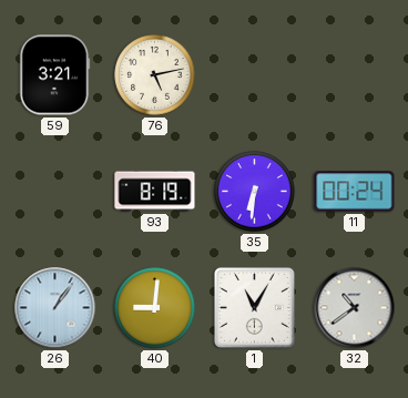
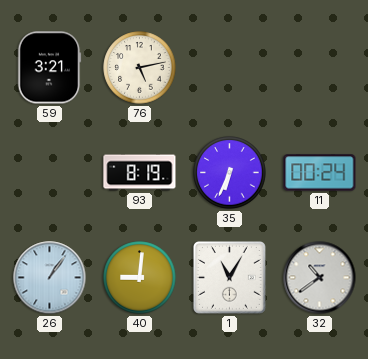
35: 6:31 -> 6:34 (230, 173)
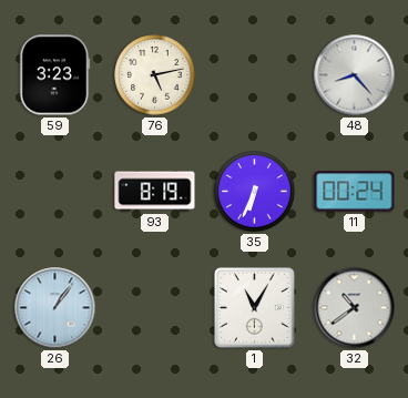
59: 3:21 -> 3:23 (54, 75)
48: none -> 8:23 (355, 75)
40: 9:01 -> none (140, 278)
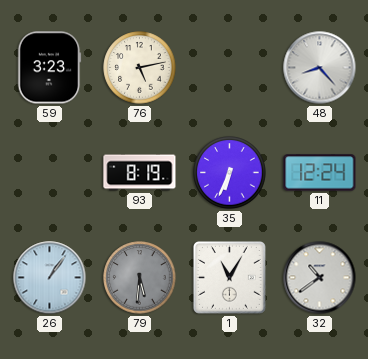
11: 00:24 -> 12:24 (320, 173)
79: none -> 5:31 (140, 278)
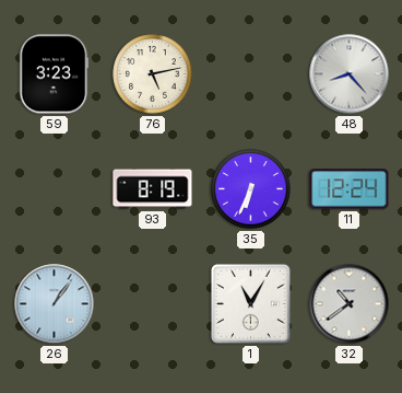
79: 5:31 -> none (140, 278)
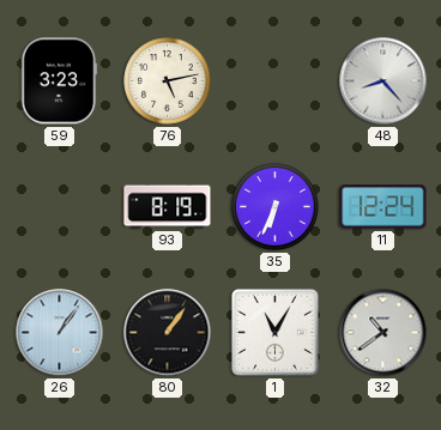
80: none -> 1:06 (168, 333)
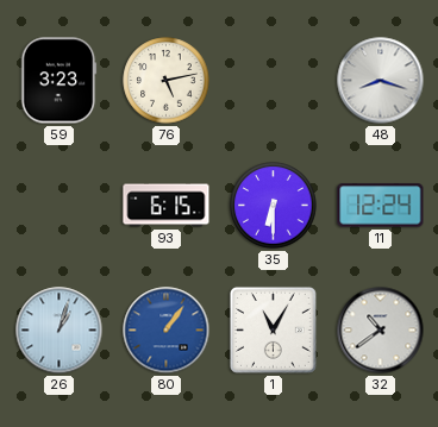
48: 8:23 -> 8:18 (381, 81)
93: 8:19 -> 6:15 (167, 206)
35: 6:34 -> 6:30 (274, 206)
26: 1:06 -> 1:03 (60, 331)
80 dial: black -> blue (167, 331)
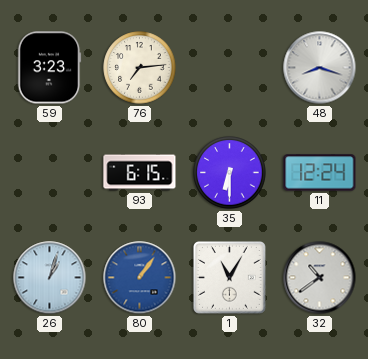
76: 5:13 -> 7:14 (140, 68)
